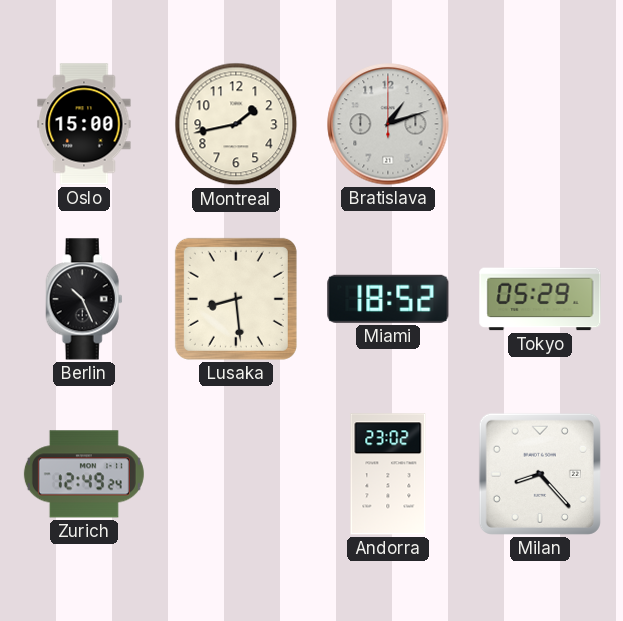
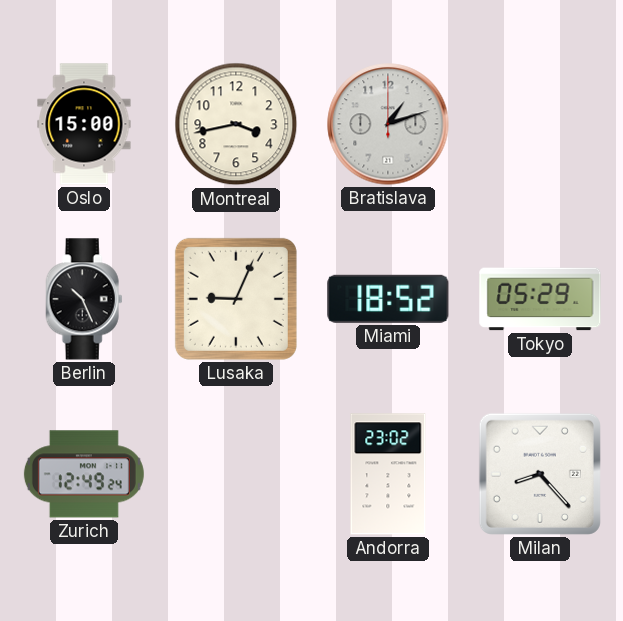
Montreal: 1:43 -> 3:43 (236, 124)
Lusaka: 8:29 -> 9:04 (236, 299)
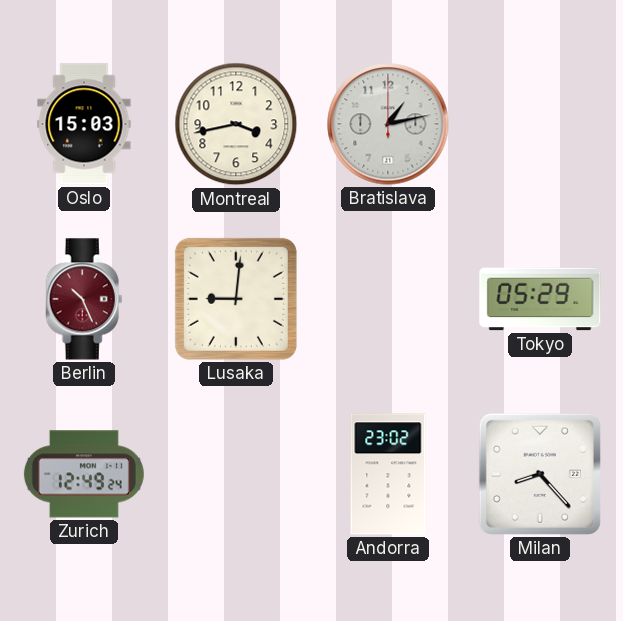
Oslo: 15:00 -> 15:03 (84, 124)
Bratislava: 1:12 -> 1:13 (388, 124)
Berlin dial: black -> burgundy (84, 299)
Lusaka: 9:04 -> 9:01 (236, 299)
Miami: 18:52 -> none (388, 299)
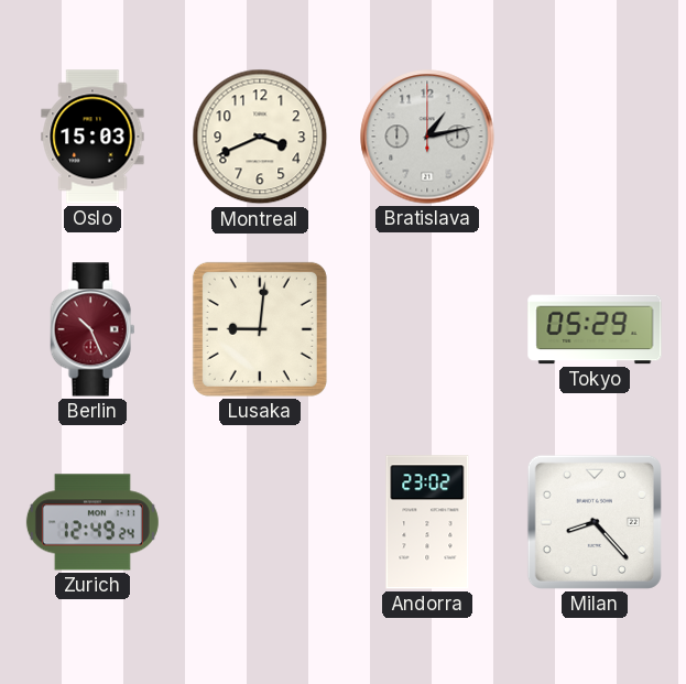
Montreal: 3:43 -> 3:41 (260, 137)
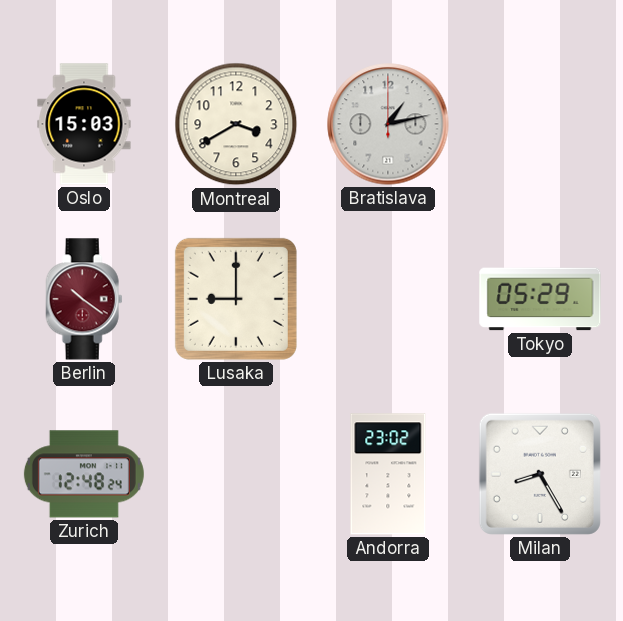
Montreal: 3:41 -> 3:40 (236, 124)
Berlin: 10:26 -> 10:21 (84, 299)
Lusaka: 9:01 -> 9:00 (236, 299)
Zurich: 12:49 -> 12:48 (84, 474)
Milan: 8:23 -> 8:25 (540, 474)
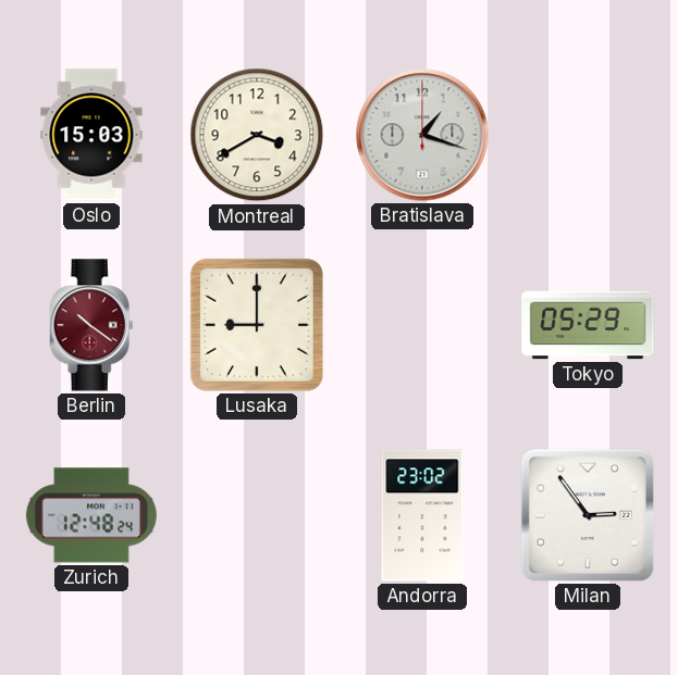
Bratislava: 1:13 -> 1:18 (422, 135)
Milan: 8:25 -> 2:54 (588, 515)
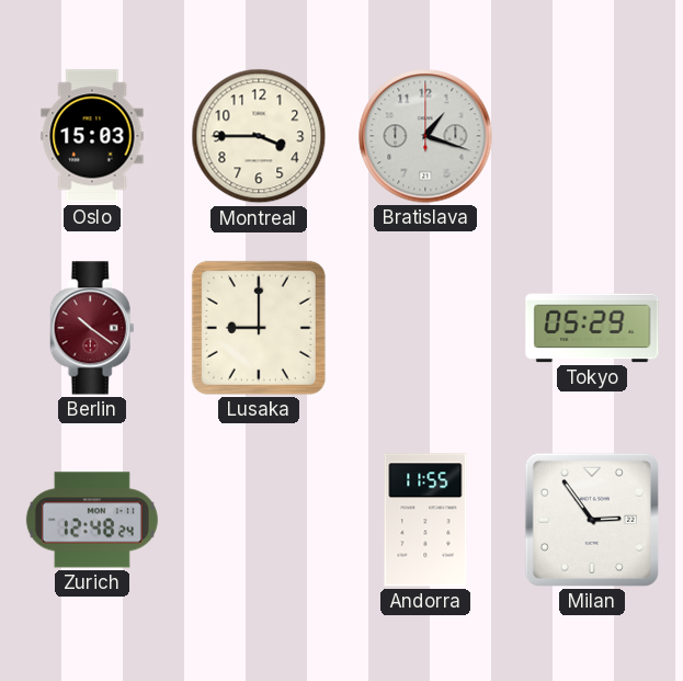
Montreal: 3:40 -> 3:45 (259, 136)
Andorra: 23:02 -> 11:55 (425, 520)
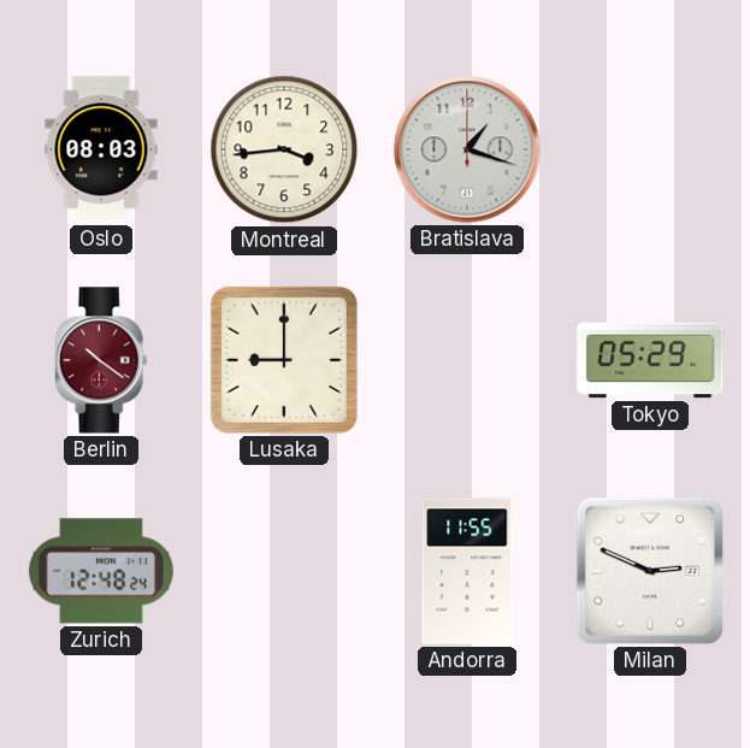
Oslo: 15:03 -> 08:03 (101, 149)
Montreal: 3:45 -> 3:44 (284, 149)
Milan: 2:54 -> 2:49 (650, 571)
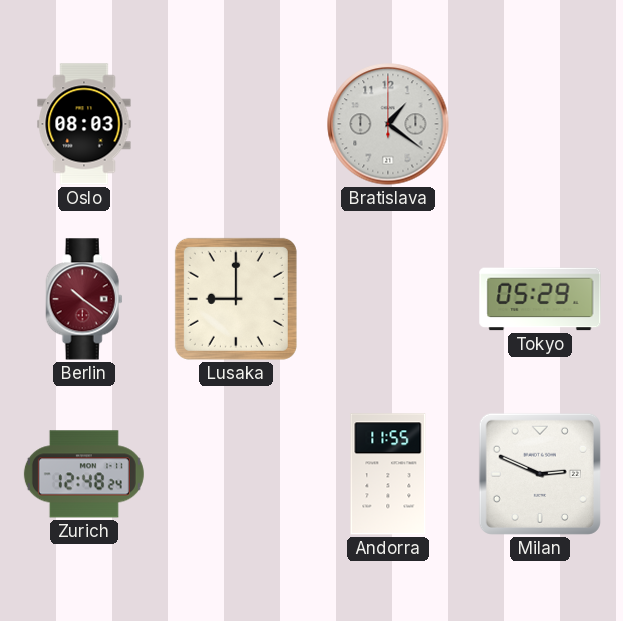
Montreal: 3:44 -> none (284, 149)
Bratislava: 1:18 -> 1:21 (388, 124)
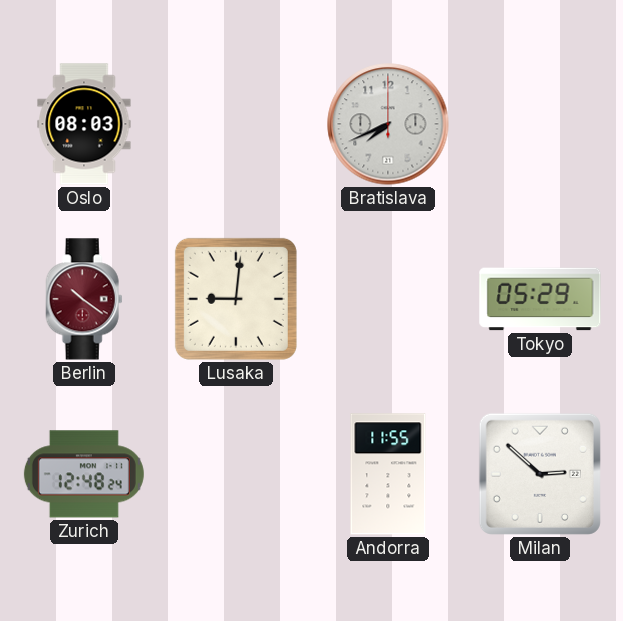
Bratislava: 1:21 -> 7:41 (388, 124)
Lusaka: 9:00 -> 9:01 (236, 299)
Milan: 2:49 -> 2:52 (540, 474)
